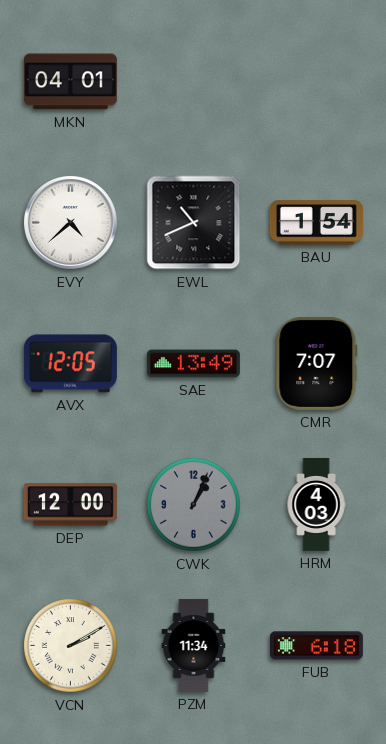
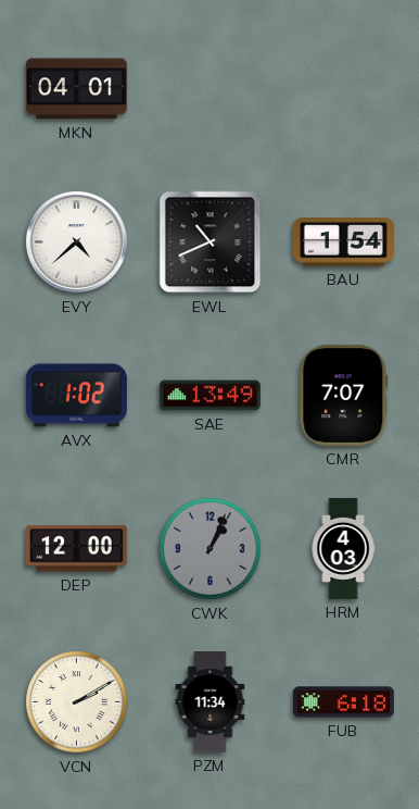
AVX: 12:05 -> 1:02 (76, 396)
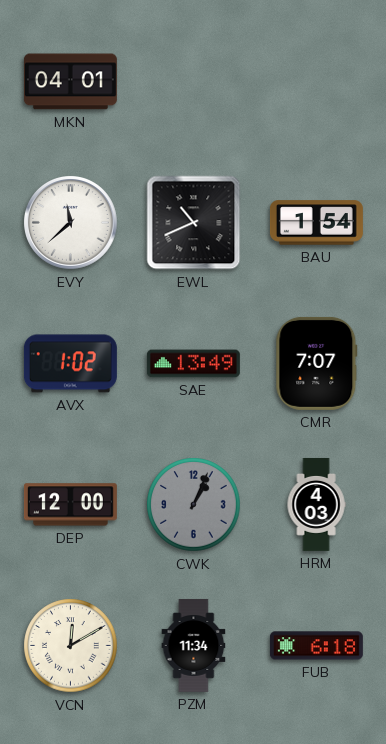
EVY: 4:38 -> 11:38 (71, 223)
VCN: 2:10 -> 12:10 (71, 646)
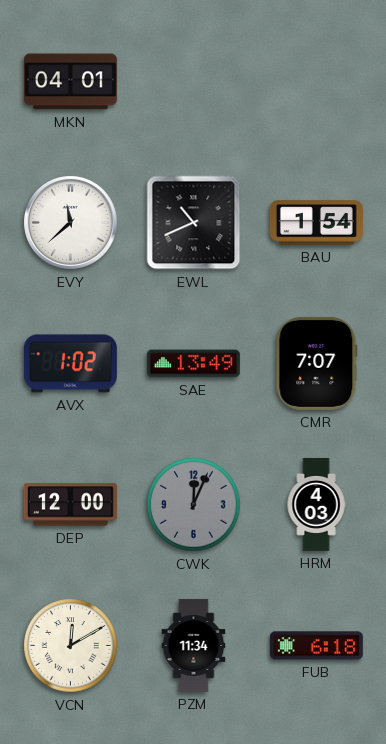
CWK: 1:04 -> 12:04 (194, 505)
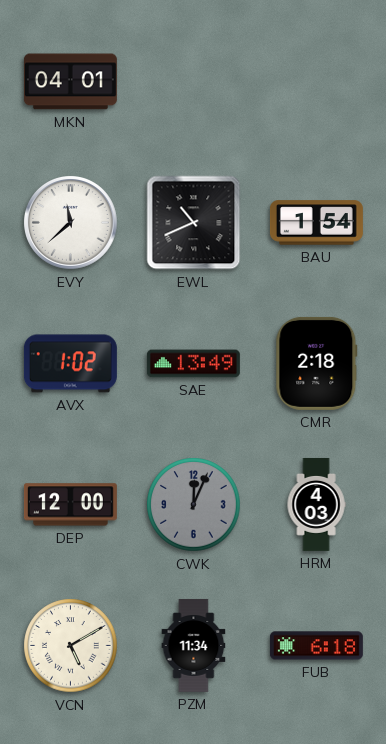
CMR: 7:07 -> 2:18 (317, 363)
VCN: 12:10 -> 5:10 (71, 646)
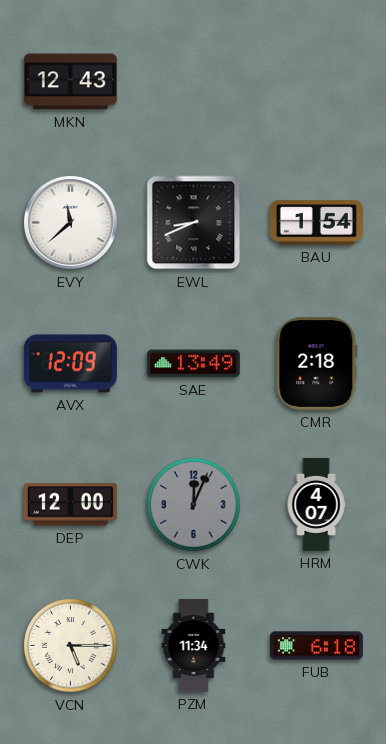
MKN: 04:01 -> 12:43 (70, 82)
EWL: 10:41 -> 8:41 (194, 223)
AVX: 1:02 -> 12:09 (70, 364)
HRM: 4:03 -> 4:07 (316, 504)
VCN: 5:10 -> 5:15 (71, 646)
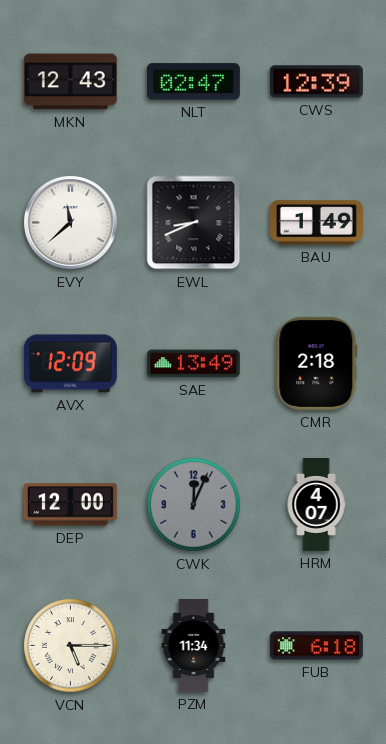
NLT: none -> 02:47 (193, 82)
CWS: none -> 12:39 (316, 82)
BAU: 1:54 -> 1:49 (316, 223)
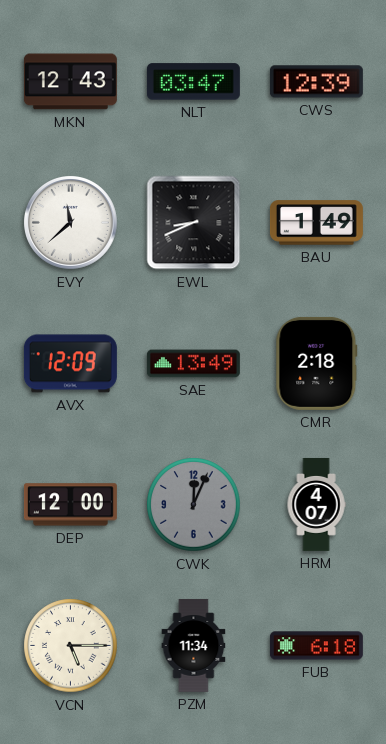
NLT: 02:47 -> 03:47 (193, 82)
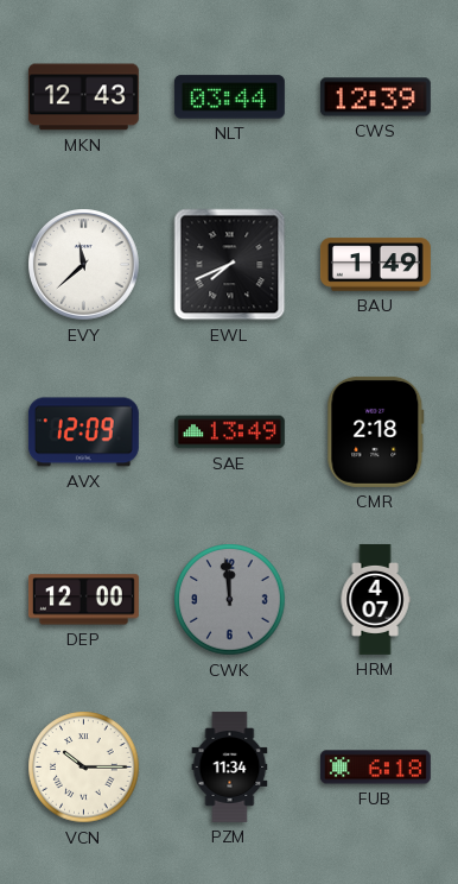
NLT: 03:47 -> 03:44 (229, 97)
EWL: 8:41 -> 7:41 (230, 265)
CWK: 12:04 -> 11:59 (230, 600)
VCN: 5:15 -> 10:15 (84, 768)
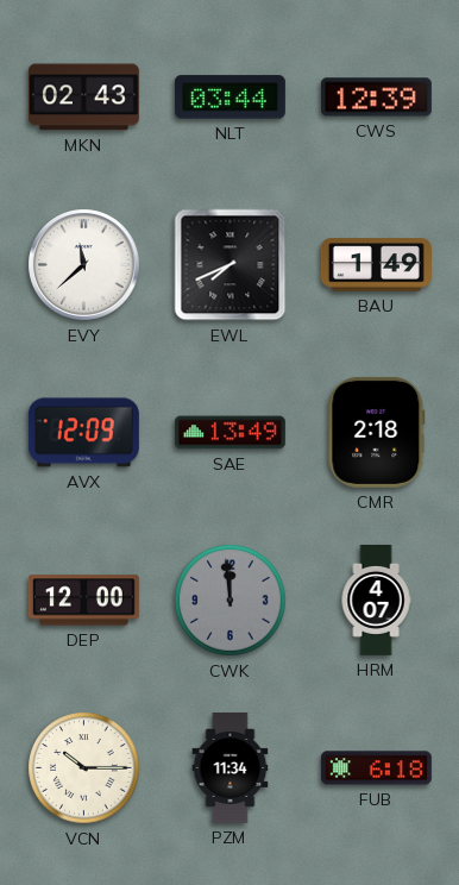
MKN: 12:43 -> 02:43 (83, 98)
